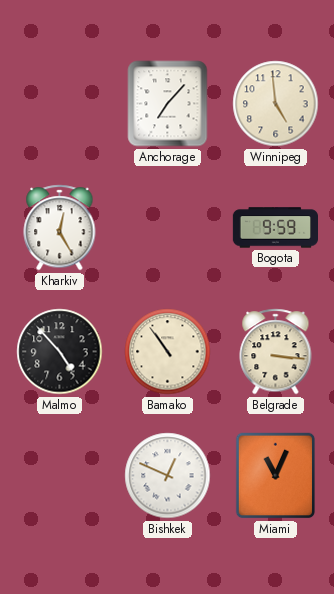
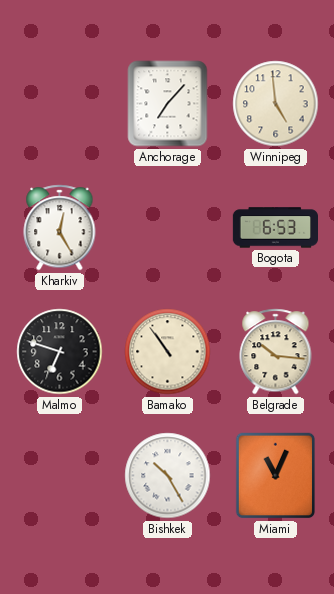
Bogota: 9:59 -> 6:53 (275, 228)
Malmo: 4:53 -> 6:48 (60, 352)
Belgrade: 3:16 -> 10:16 (276, 352)
Bishkek: 12:49 -> 10:25 (168, 476)
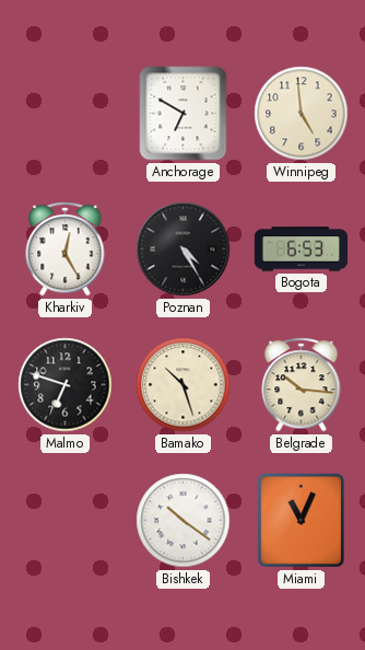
Anchorage: 7:07 -> 6:50 (184, 114)
Poznan: none -> 4:25 (184, 249)
Bamako: 10:54 -> 10:27 (184, 385)
Bishkek: 10:25 -> 10:21 (184, 521)
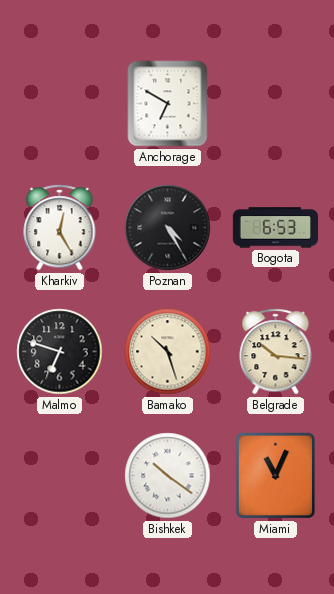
Winnipeg: 4:59 -> none (302, 114)
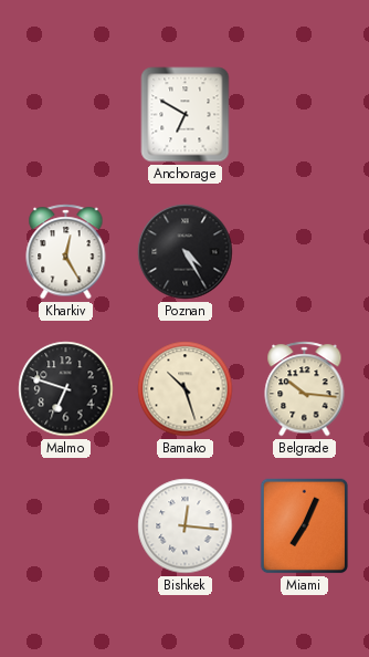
Bogota: 6:53 -> none (275, 228)
Bishkek: 10:21 -> 12:16 (186, 526)
Miami: 11:04 -> 7:04 (305, 526)
